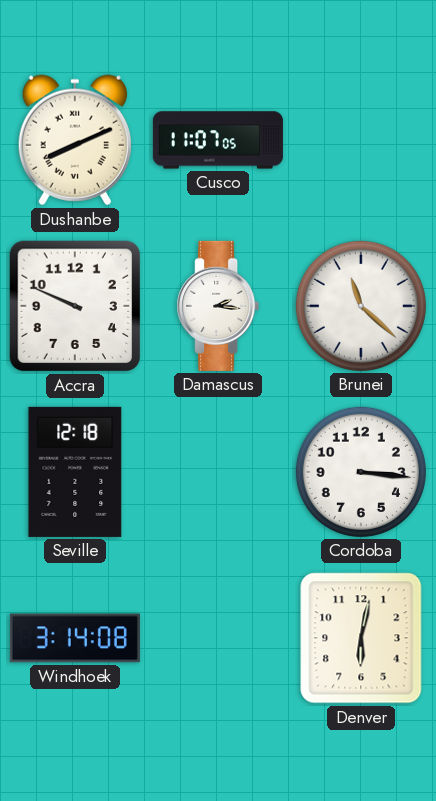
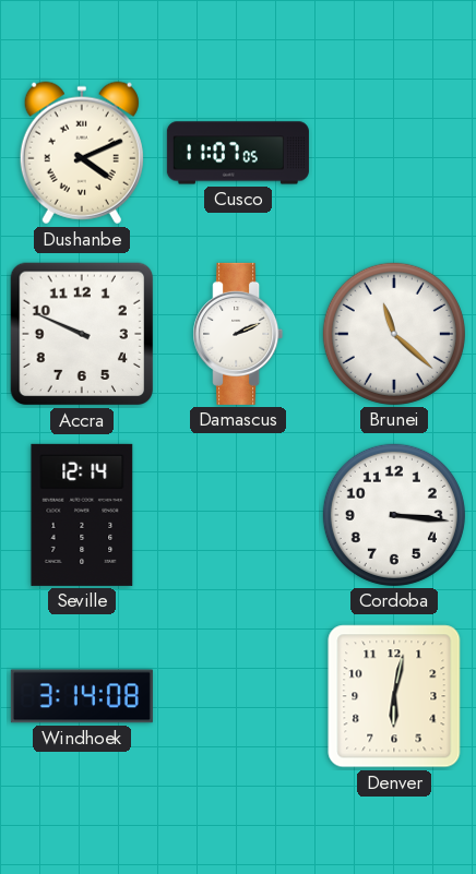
Dushanbe: 8:11 -> 4:11 (82, 153)
Damascus: 2:16 -> 2:11 (238, 334)
Seville: 12:18 -> 12:14 (82, 515)
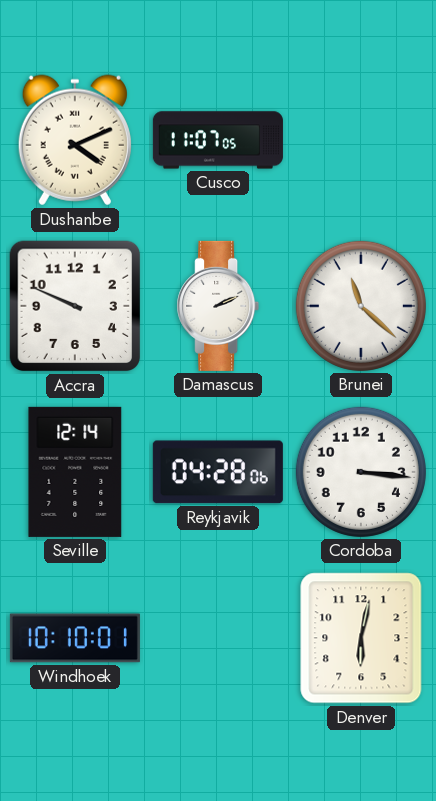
Reykjavik: none -> 04:28 (218, 472)
Windhoek: 3:14 -> 10:10 (75, 638)
